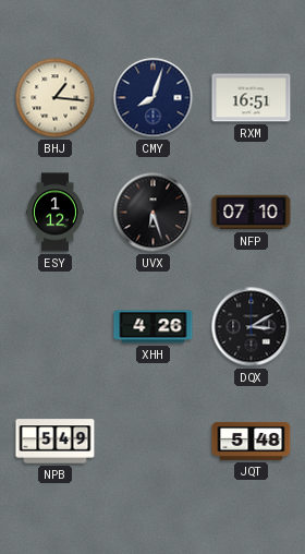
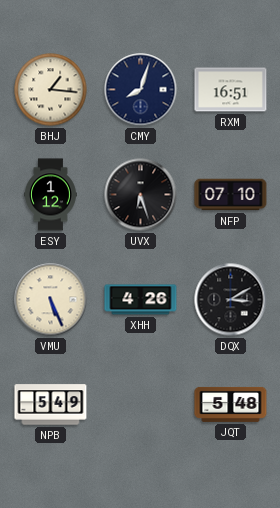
VMU: none -> 5:26 (51, 300)
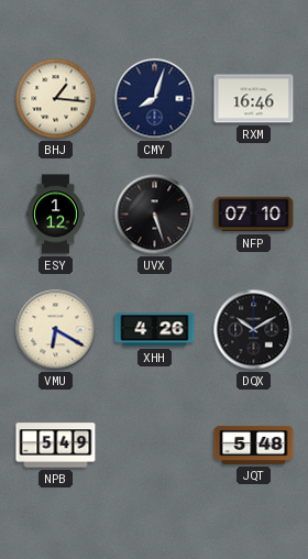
RXM: 16:51 -> 16:46 (254, 99)
UVX: 6:27 -> 5:27 (155, 215)
VMU: 5:26 -> 6:20 (56, 330)
DQX: 3:10 -> 10:10 (254, 330)
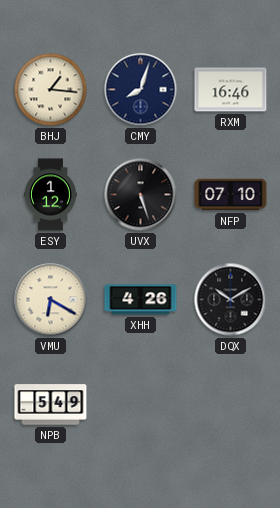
JQT: 5:48 -> none (254, 445)
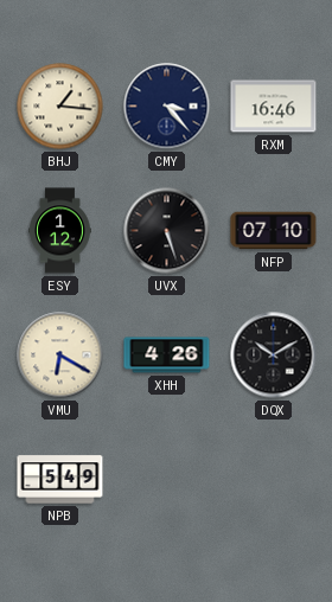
CMY: 8:03 -> 3:23 (167, 107)
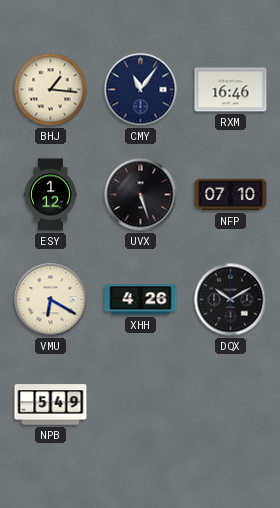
CMY: 3:23 -> 11:06 (141, 90)
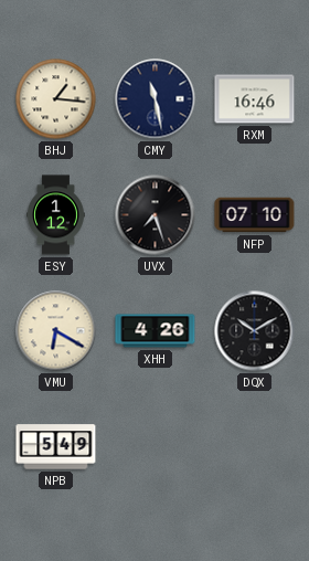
CMY: 11:06 -> 11:28 (156, 99)
UVX: 5:27 -> 7:27 (156, 215)
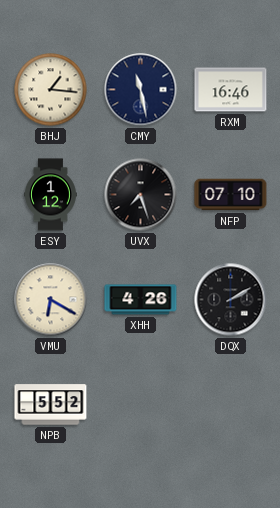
DQX: 10:10 -> 2:10 (231, 300)
NPB: 5:49 -> 5:52 (51, 405)
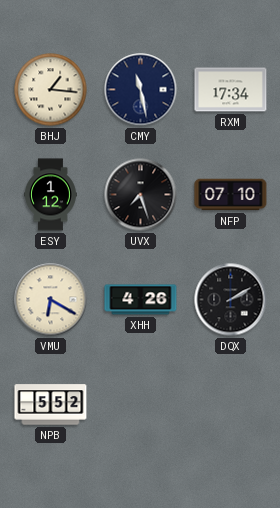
RXM: 16:46 -> 17:34 (231, 90)
